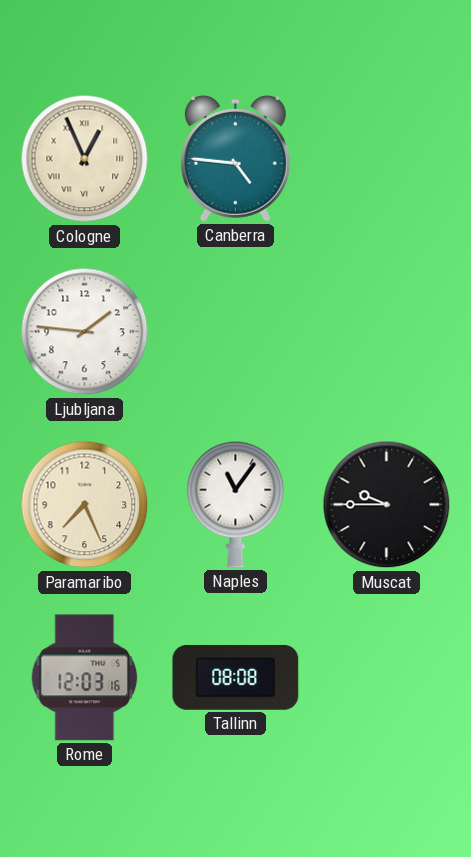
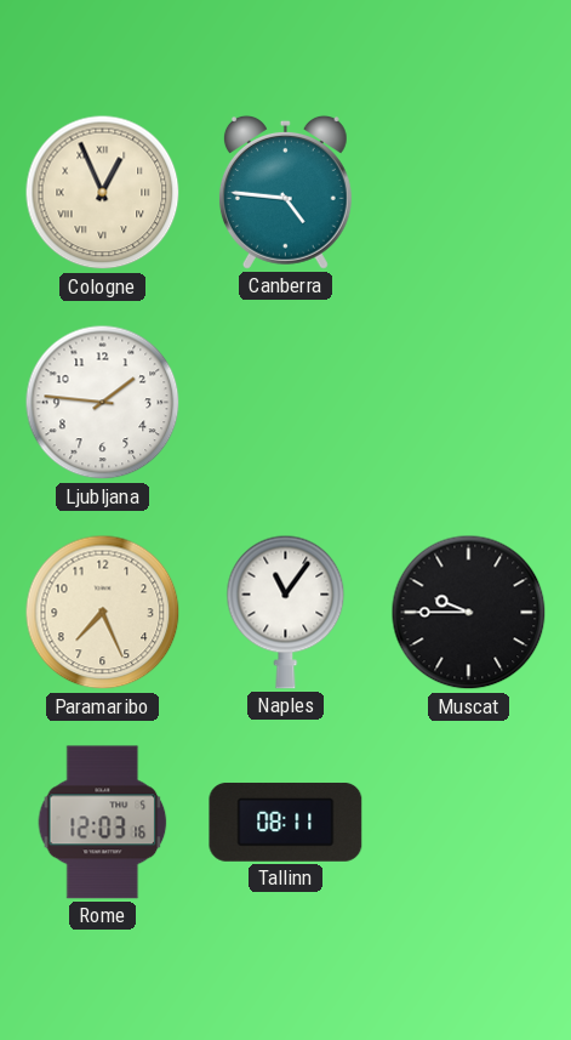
Tallinn: 08:08 -> 08:11 (286, 822)
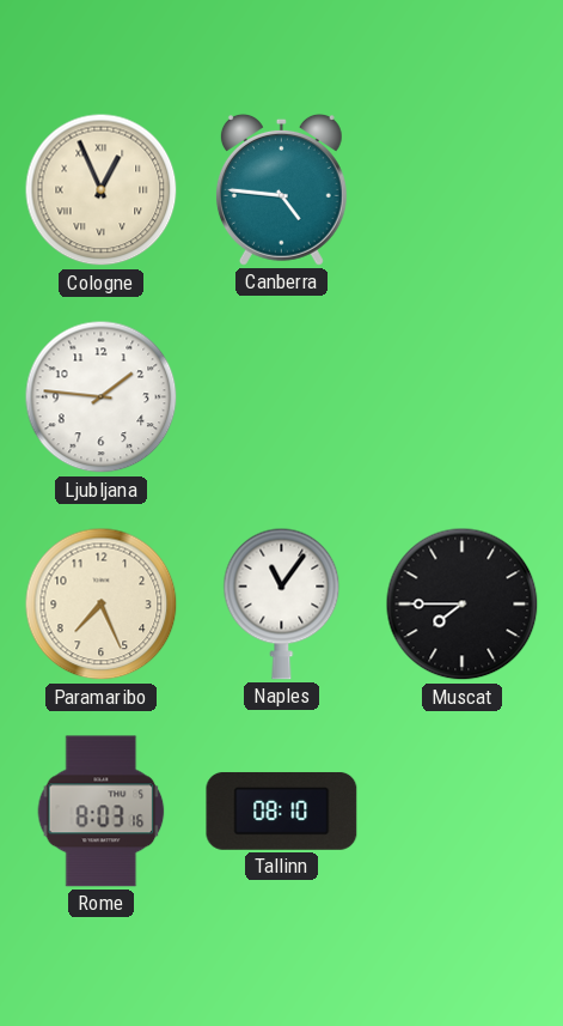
Muscat: 9:45 -> 7:45 (463, 605)
Rome: 12:03 -> 8:03 (102, 812)
Tallinn: 08:11 -> 08:10 (282, 811)
